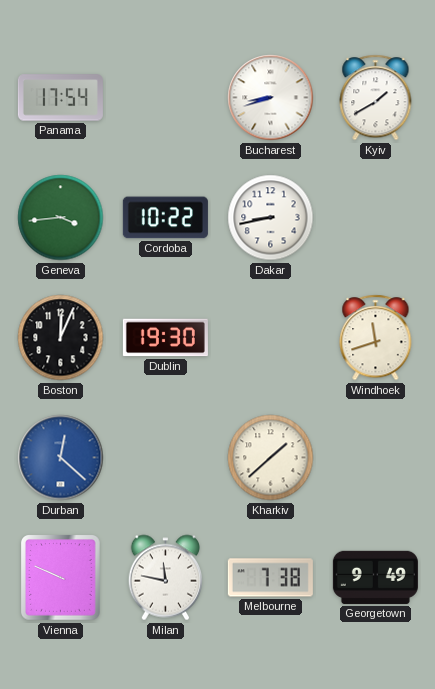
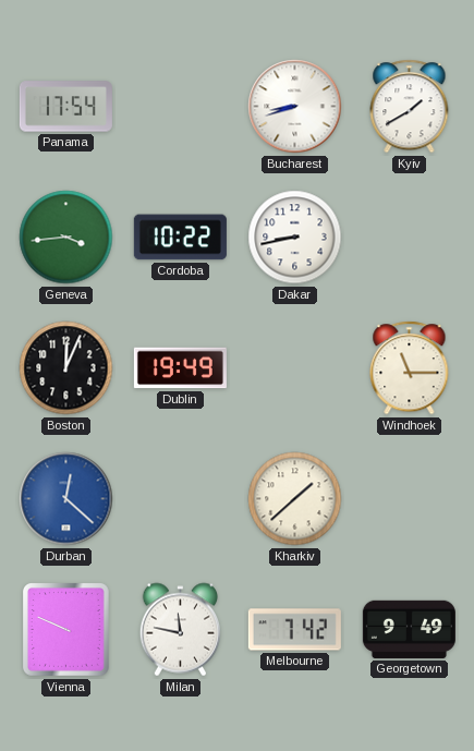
Dublin: 19:30 -> 19:49 (180, 368)
Windhoek: 11:42 -> 11:15 (410, 368)
Melbourne: 7:38 -> 7:42 (294, 630)
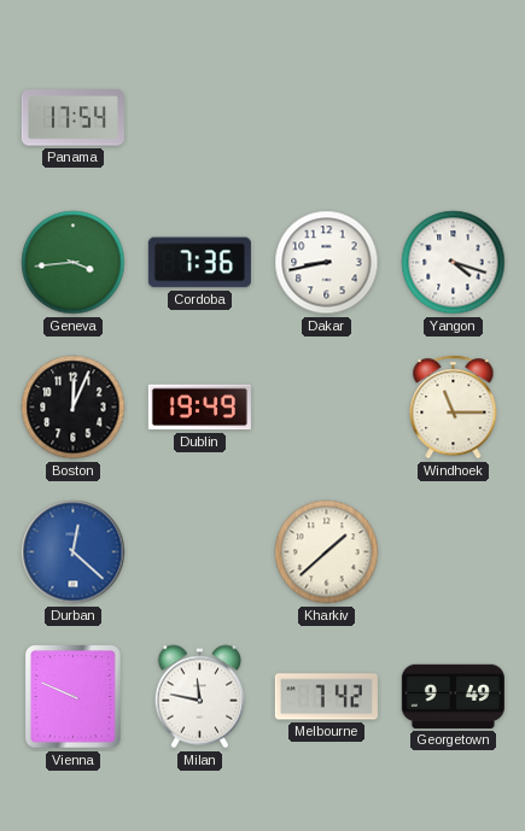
Bucharest: 8:42 -> none (295, 107)
Kyiv: 1:40 -> none (410, 107)
Cordoba: 10:22 -> 7:36 (199, 263)
Yangon: none -> 4:18 (454, 263)
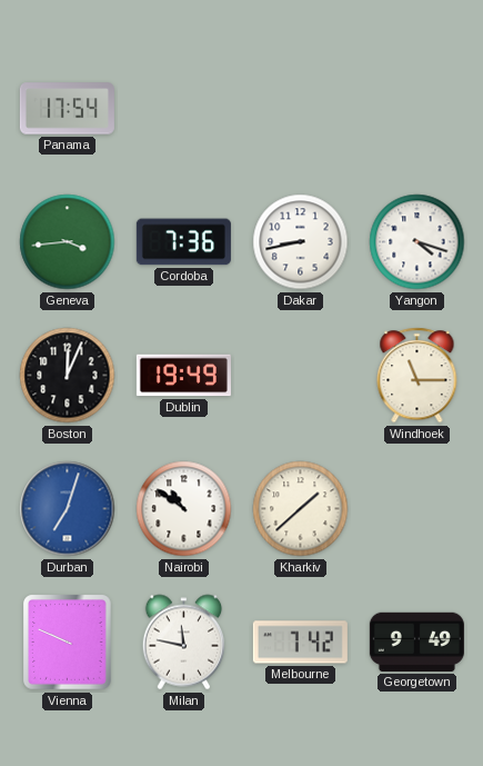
Durban: 12:22 -> 7:03 (68, 509)
Nairobi: none -> 10:51 (184, 509)
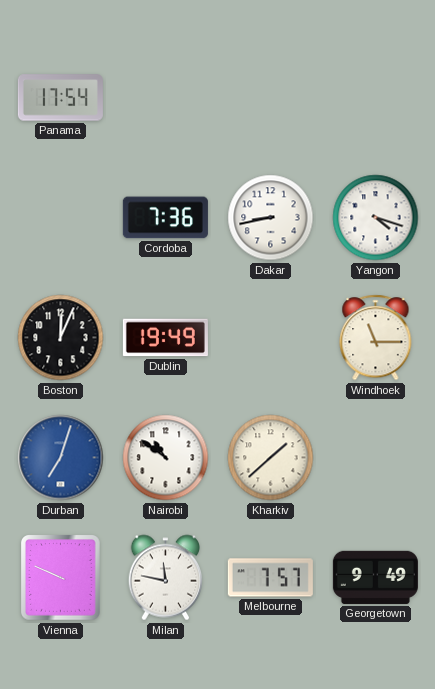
Geneva: 3:44 -> none (68, 242)
Melbourne: 7:42 -> 7:57 (270, 578)
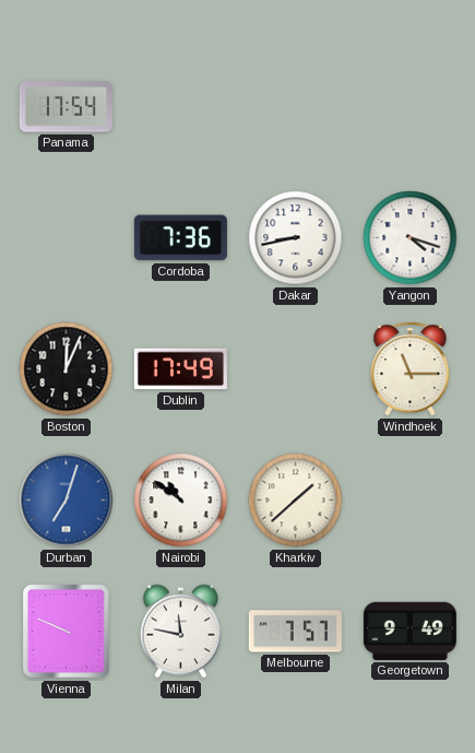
Dublin: 19:49 -> 17:49 (180, 369)
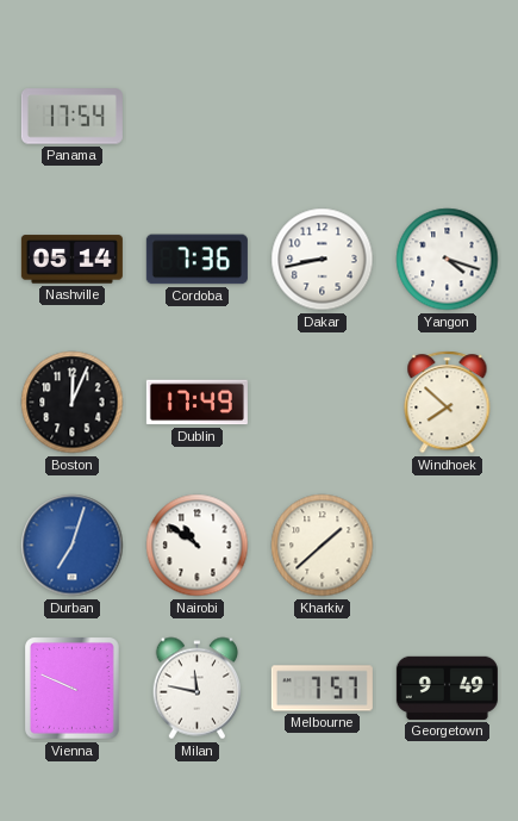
Nashville: none -> 05:14 (71, 260)
Windhoek: 11:15 -> 7:52 (448, 403)
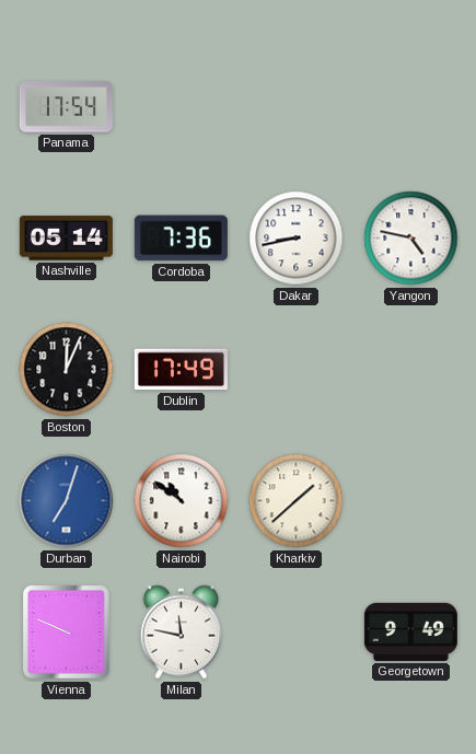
Yangon: 4:18 -> 4:47 (411, 239)
Windhoek: 7:52 -> none (448, 403)
Melbourne: 7:57 -> none (322, 689)
